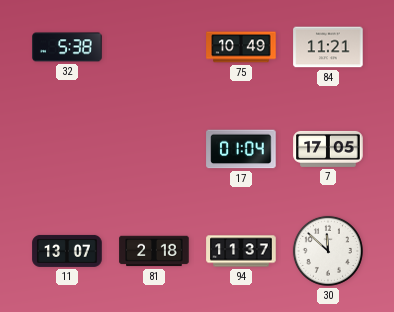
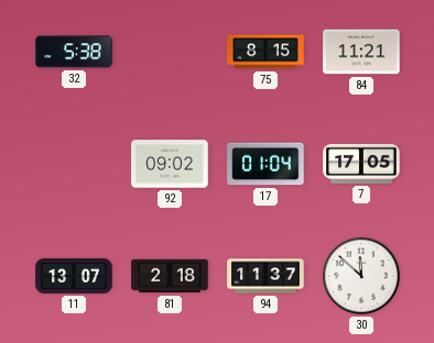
75: 10:49 -> 8:15 (265, 52)
92: none -> 09:02 (170, 164)
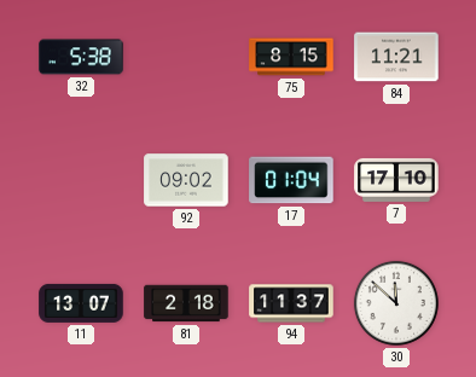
7: 17:05 -> 17:10 (396, 180)
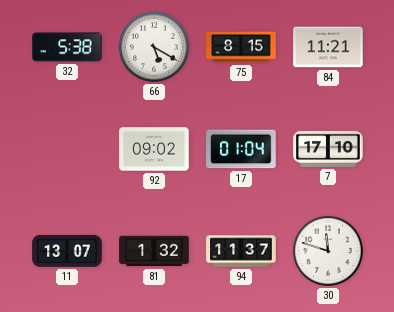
66: none -> 5:20 (154, 47)
81: 2:18 -> 1:32 (154, 251)
30: 11:52 -> 11:48 (328, 251)
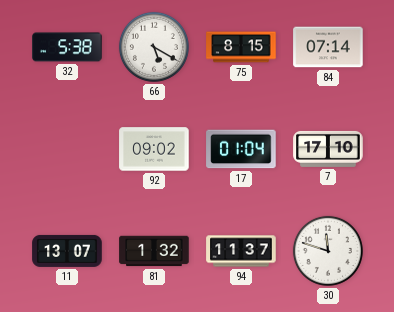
84: 11:21 -> 07:14 (328, 47)
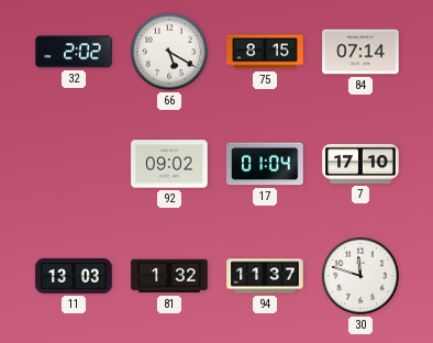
32: 5:38 -> 2:02 (74, 52)
11: 13:07 -> 13:03 (74, 276)
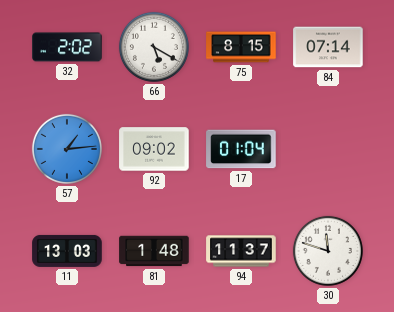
57: none -> 1:14 (67, 149)
7: 17:10 -> none (360, 164)
81: 1:32 -> 1:48 (154, 251)
